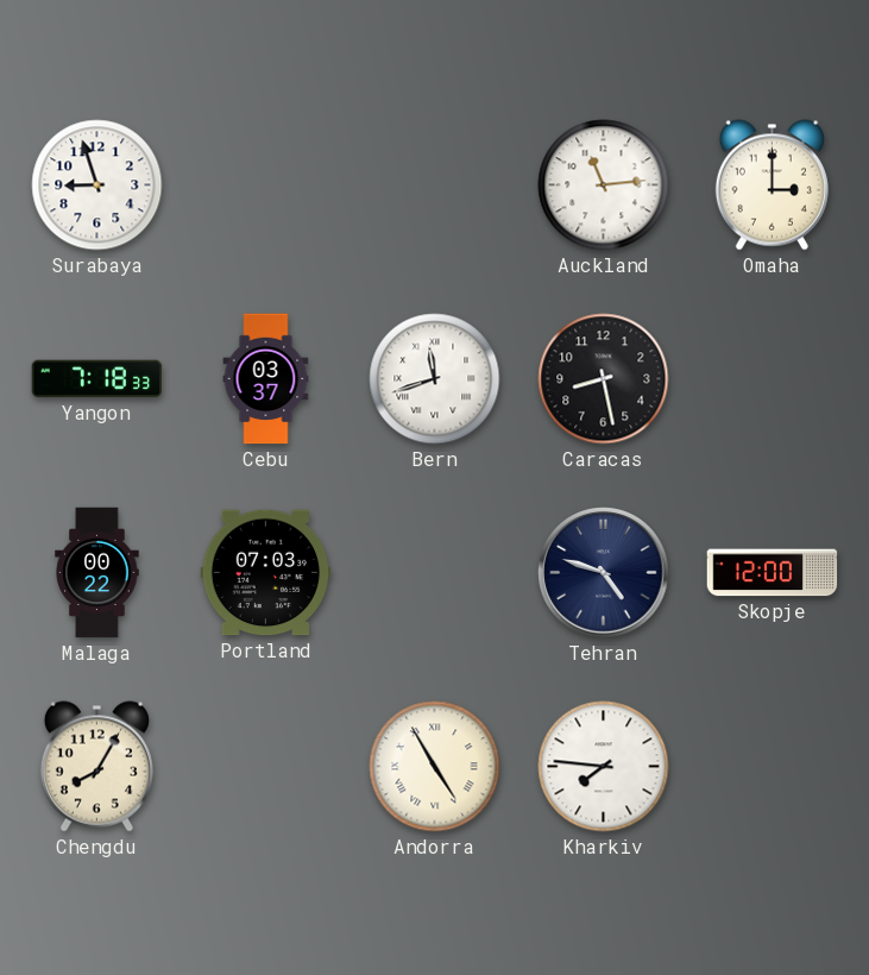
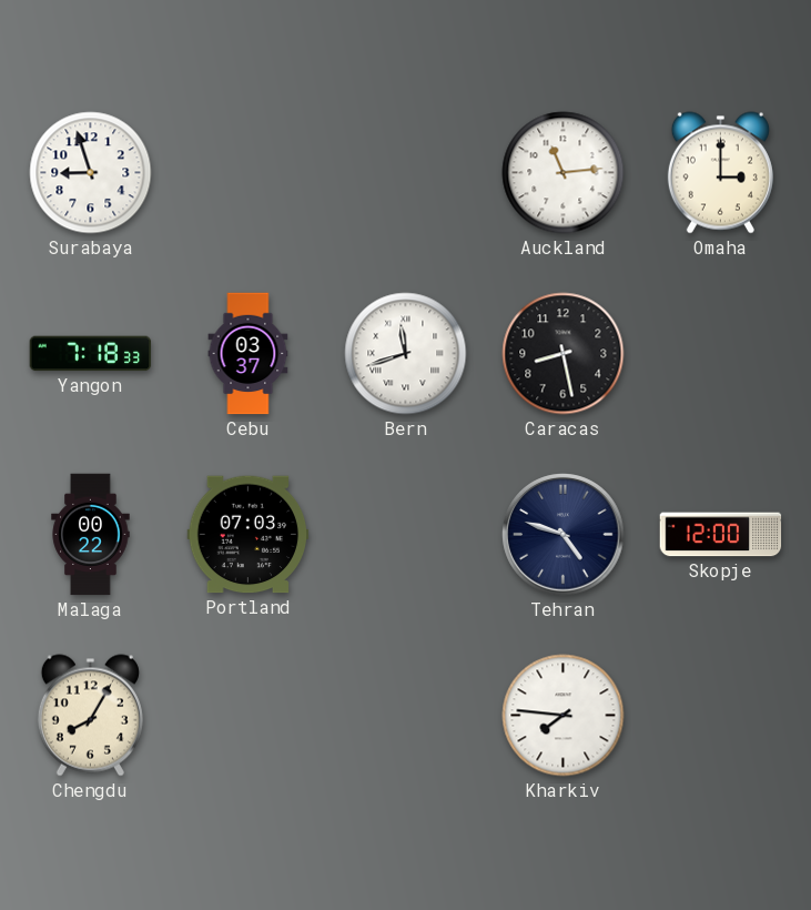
Andorra: 4:55 -> none (435, 767)
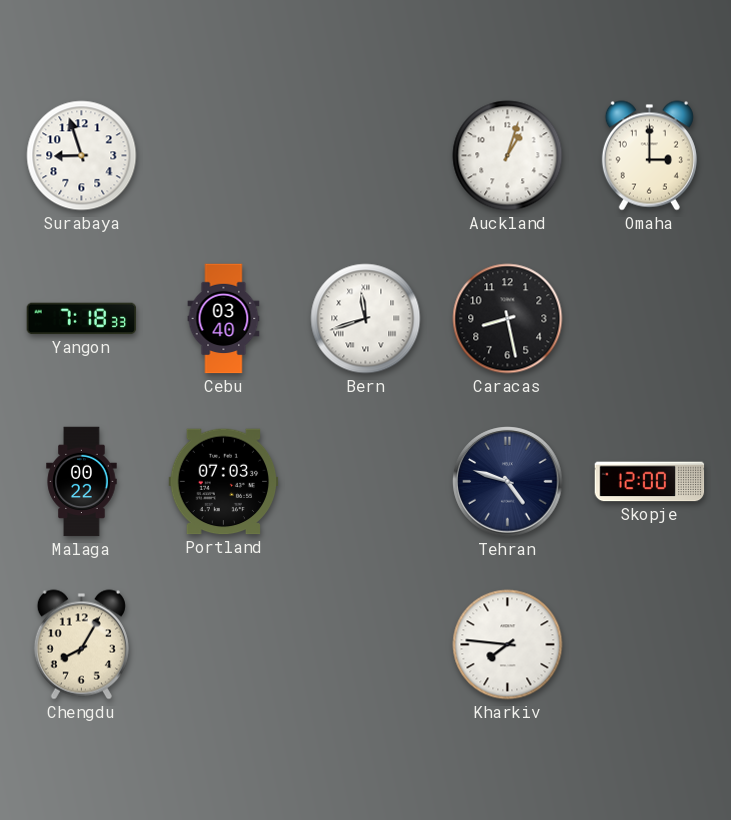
Auckland: 11:14 -> 1:03 (508, 156)
Cebu: 03:37 -> 03:40 (224, 319)
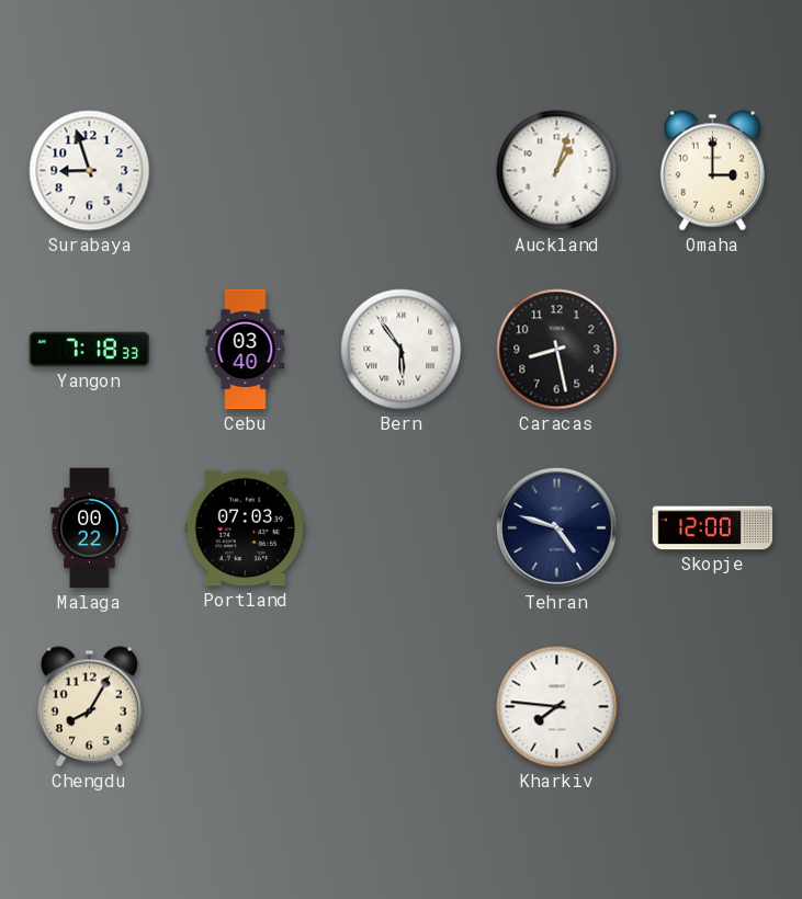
Bern: 11:42 -> 5:54 (402, 350)
